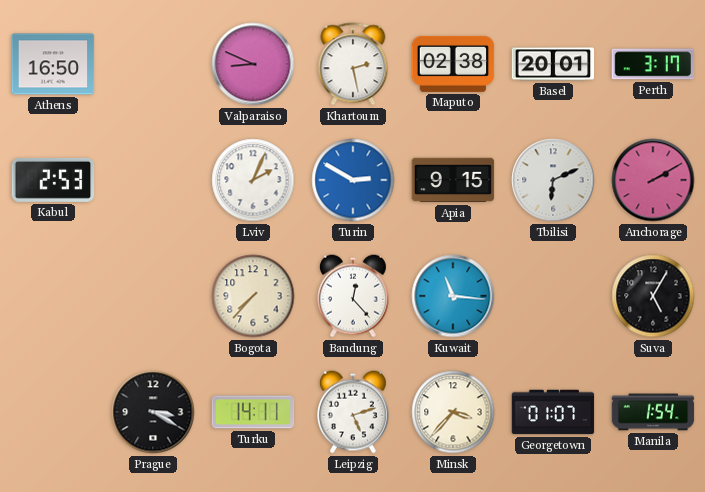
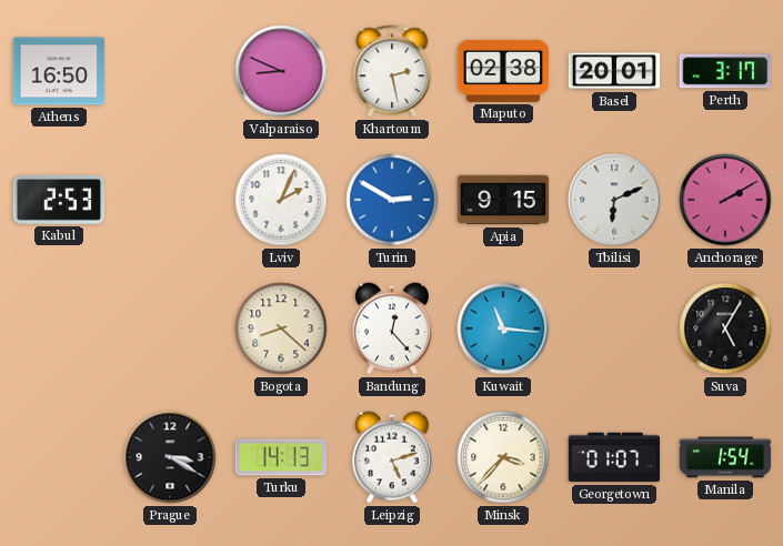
Bogota: 7:37 -> 8:22 (281, 328)
Turku: 14:11 -> 14:13 (281, 457)
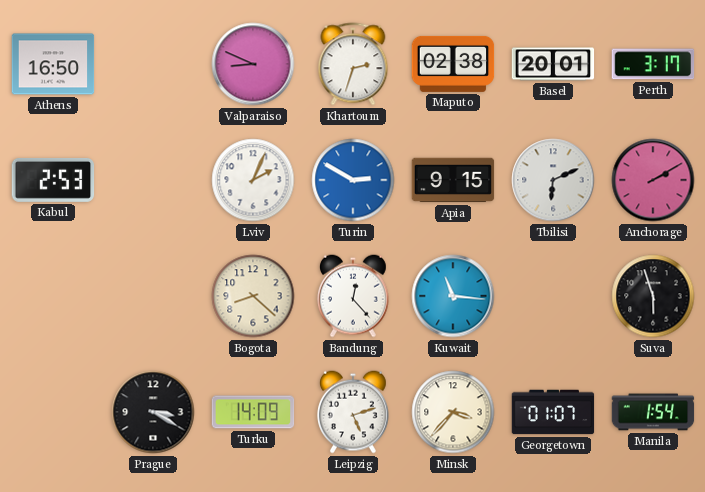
Khartoum: 2:28 -> 2:33 (353, 64)
Suva: 5:05 -> 5:57 (653, 296)
Turku: 14:13 -> 14:09 (253, 412)
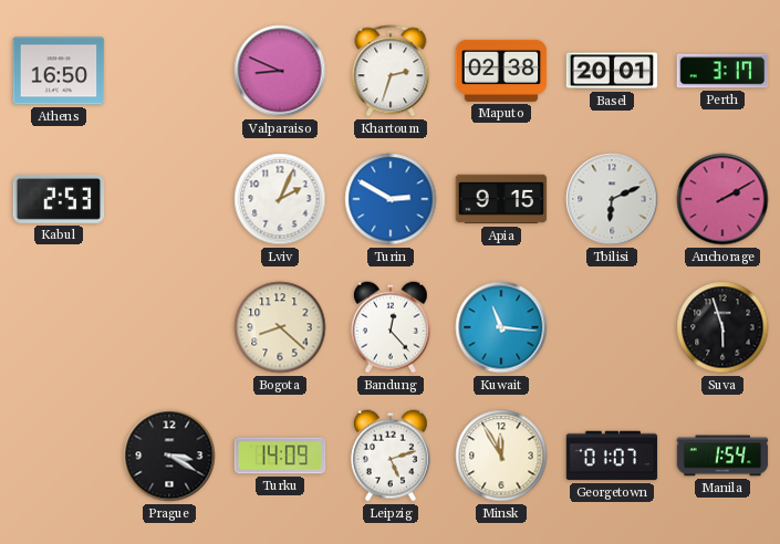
Minsk: 3:37 -> 11:55 (501, 456)
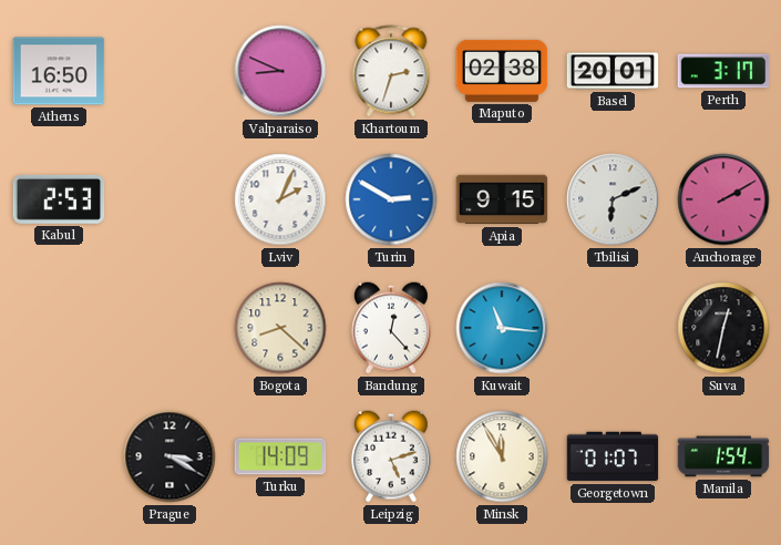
Suva: 5:57 -> 12:32 (723, 328)
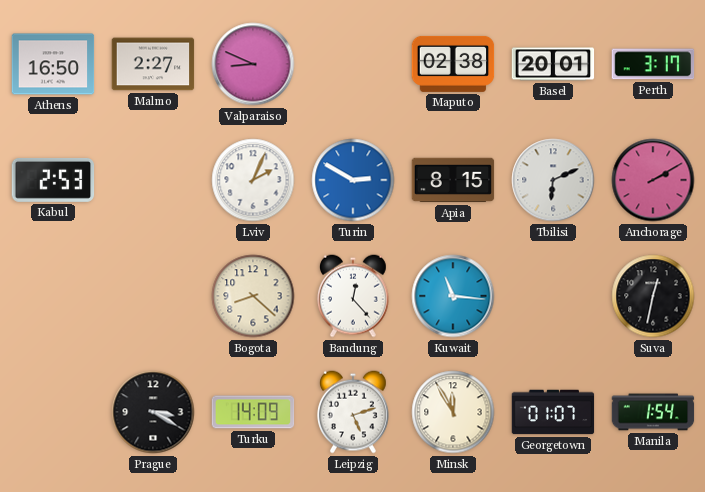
Malmo: none -> 2:27 (153, 64)
Khartoum: 2:33 -> none (391, 71)
Apia: 9:15 -> 8:15 (453, 180)
